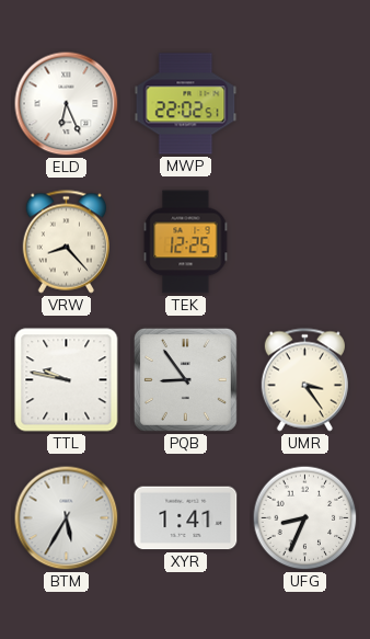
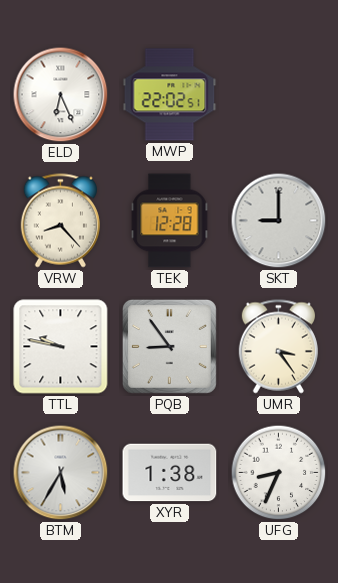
TEK: 12:25 -> 12:28 (170, 221)
SKT: none -> 9:00 (279, 221)
XYR: 1:41 -> 1:38 (170, 473)
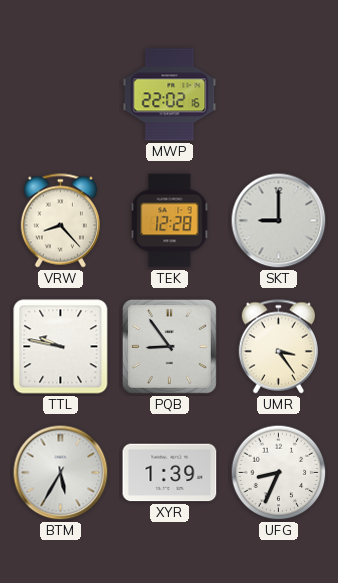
ELD: 6:26 -> none (61, 95)
MWP: 22:02:51 -> 22:02:16 (170, 95)
XYR: 1:38 -> 1:39 (170, 473)
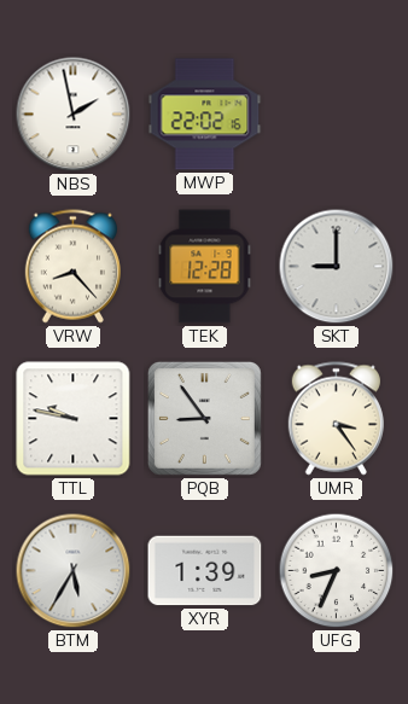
NBS: none -> 1:58 (74, 115)
